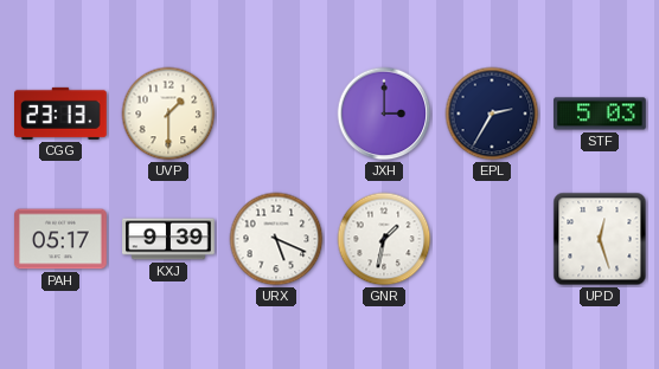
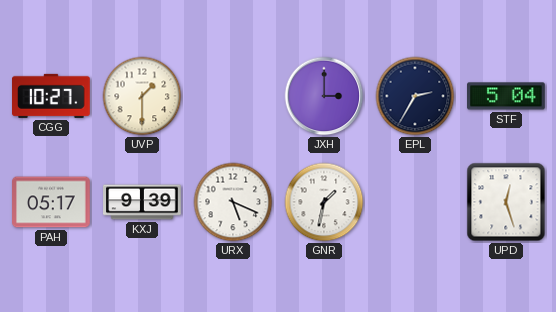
CGG: 23:13 -> 10:27 (52, 96)
STF: 5:03 -> 5:04 (506, 96)
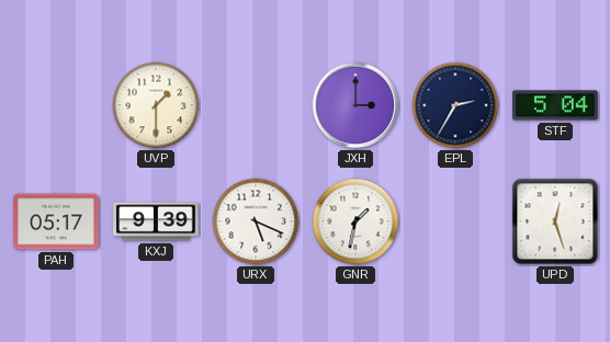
CGG: 10:27 -> none (52, 96)
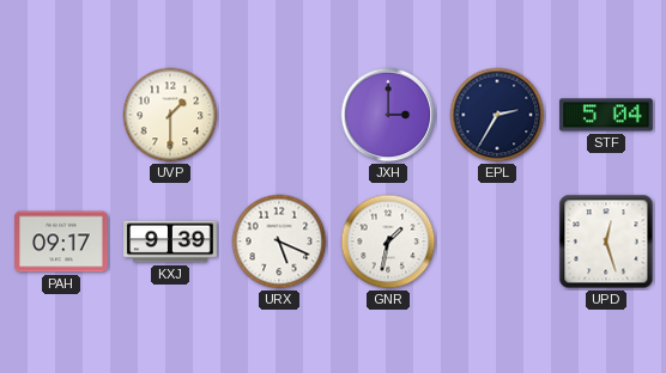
PAH: 05:17 -> 09:17 (61, 241)
